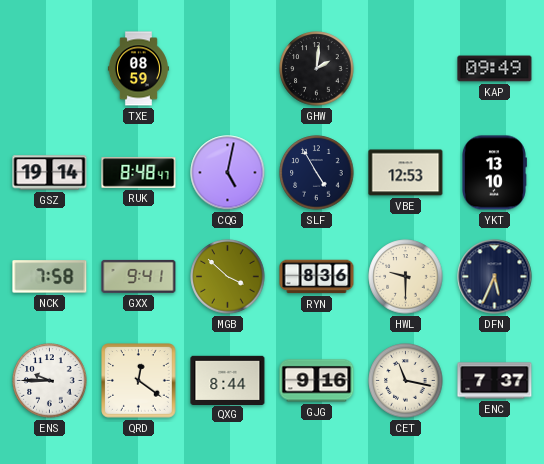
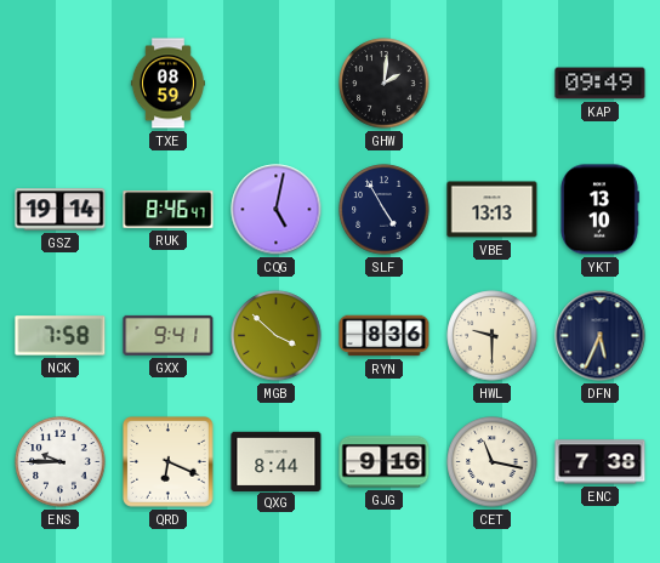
RUK: 8:48 -> 8:46 (169, 210)
VBE: 12:53 -> 13:13 (493, 210)
QRD: 12:21 -> 6:19 (169, 462)
ENC: 7:37 -> 7:38 (601, 462)
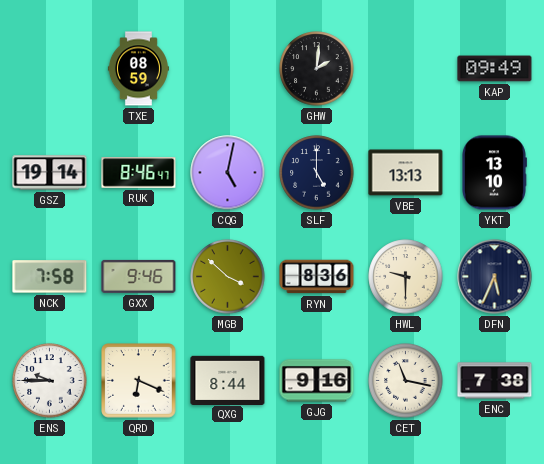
SLF: 4:55 -> 5:00 (317, 173)
GXX: 9:41 -> 9:46 (139, 276)
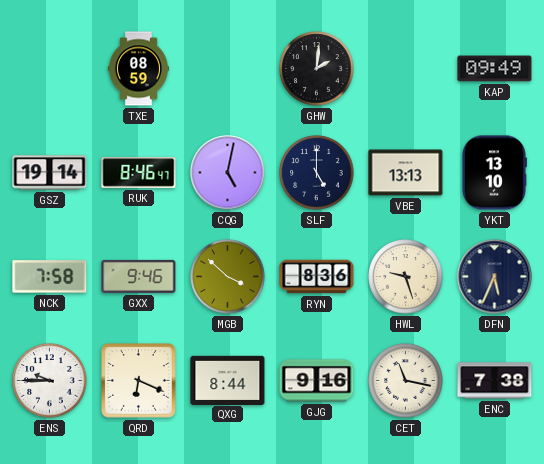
HWL: 9:30 -> 9:27 (406, 277)
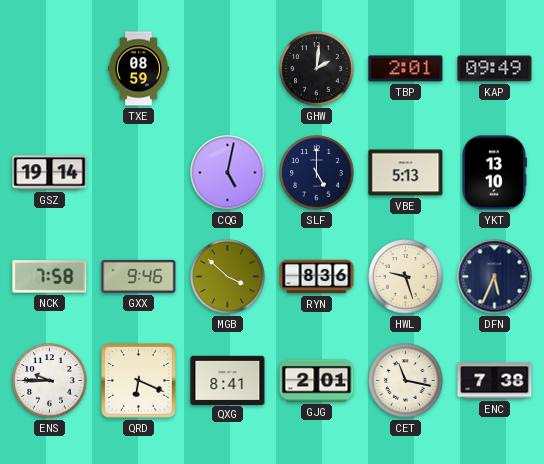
TBP: none -> 2:01 (406, 69)
RUK: 8:46 -> none (139, 173)
VBE: 13:13 -> 5:13 (406, 173)
QXG: 8:44 -> 8:41 (228, 380)
GJG: 9:16 -> 2:01 (317, 381)
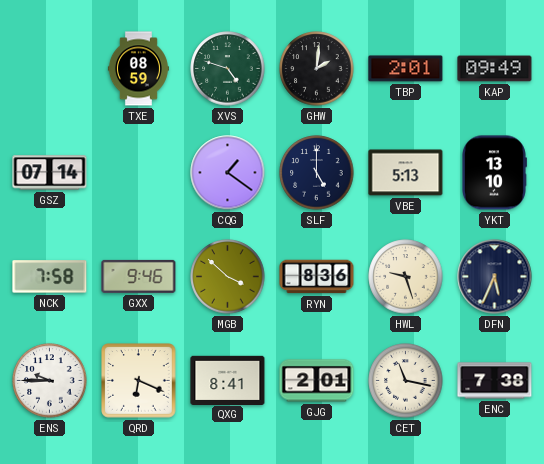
XVS: none -> 4:48 (228, 69)
GSZ: 19:14 -> 07:14 (50, 173)
CQG: 5:02 -> 1:21 (228, 173)
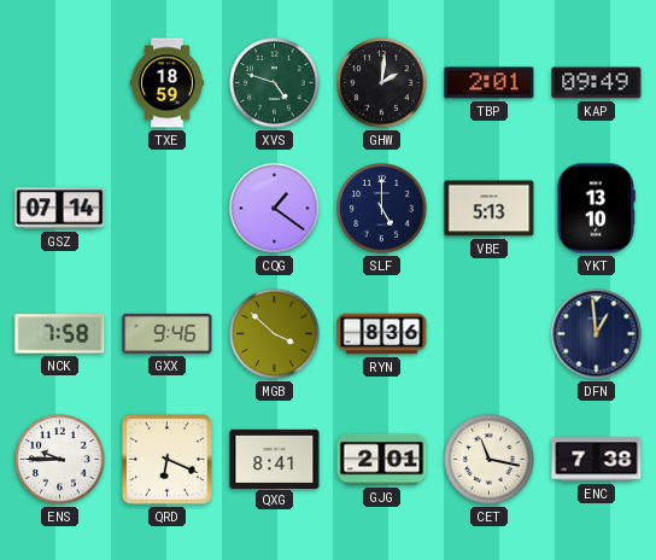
TXE: 08:59 -> 18:59 (166, 83)
HWL: 9:27 -> none (406, 277)
DFN: 5:34 -> 12:59 (597, 334)
